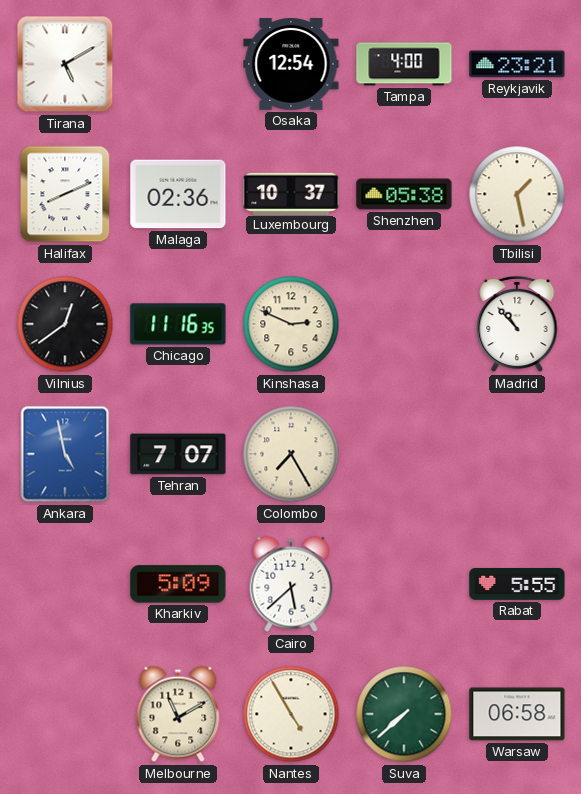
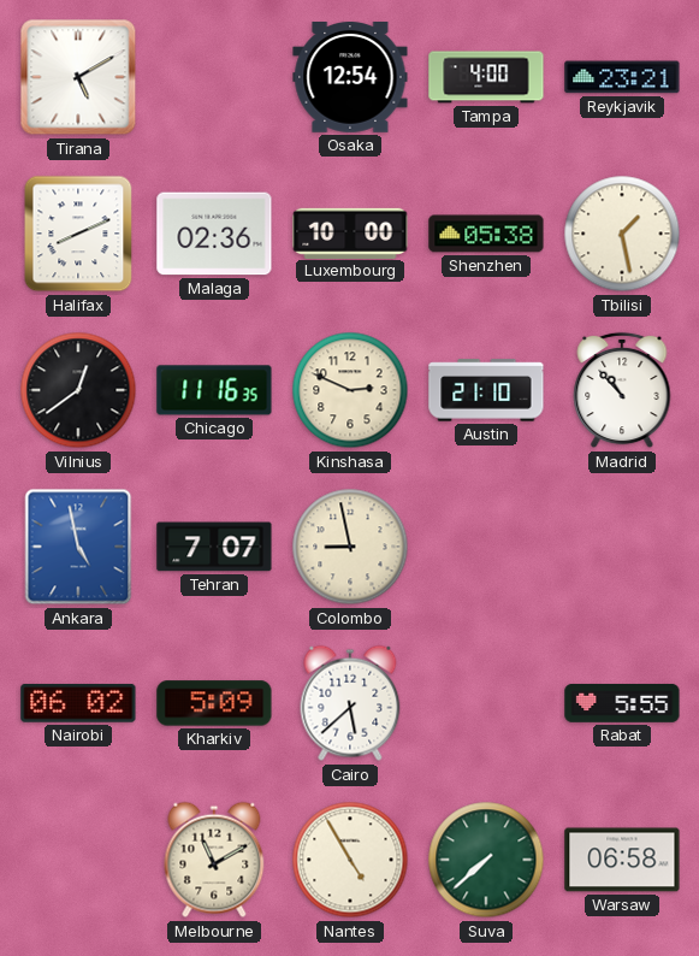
Luxembourg: 10:37 -> 10:00 (350, 232)
Austin: none -> 21:10 (486, 390)
Colombo: 7:25 -> 8:58 (350, 547)
Nairobi: none -> 06:02 (78, 703)
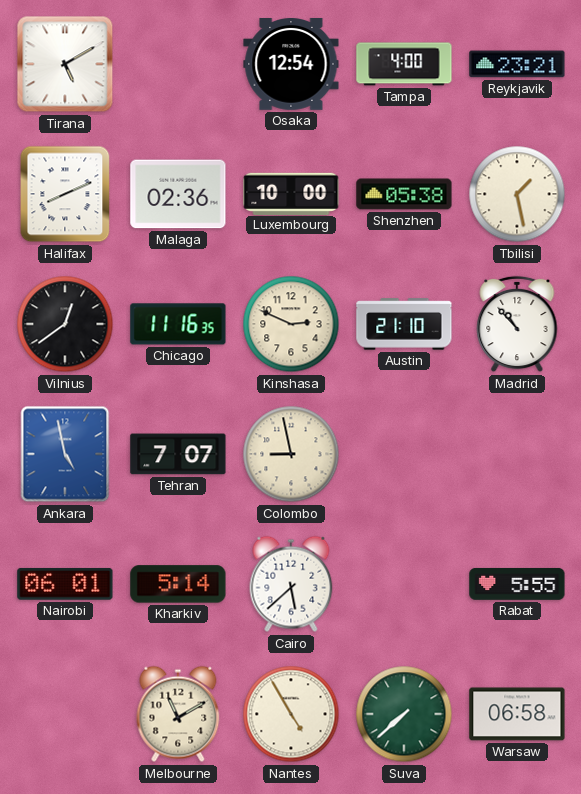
Nairobi: 06:02 -> 06:01 (65, 584)
Kharkiv: 5:09 -> 5:14 (178, 584)
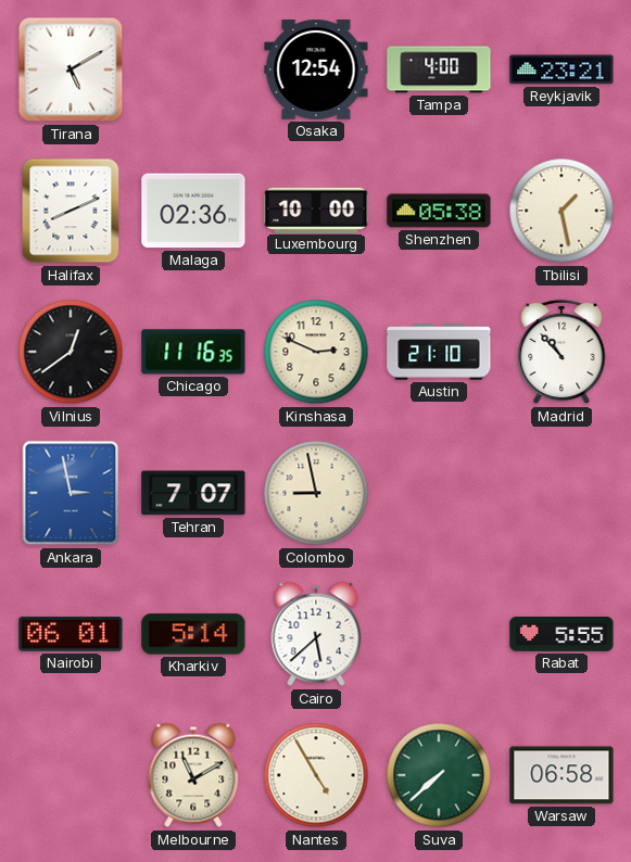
Ankara: 4:58 -> 2:58 (71, 493)
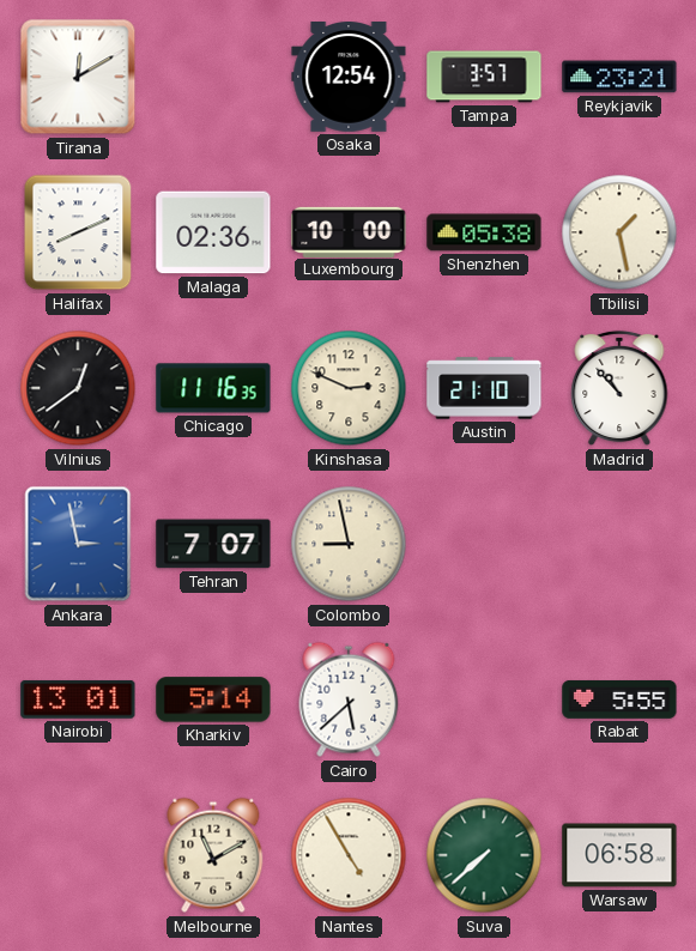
Tirana: 5:10 -> 12:10 (78, 77)
Tampa: 4:00 -> 3:57 (484, 77)
Nairobi: 06:01 -> 13:01 (78, 699)
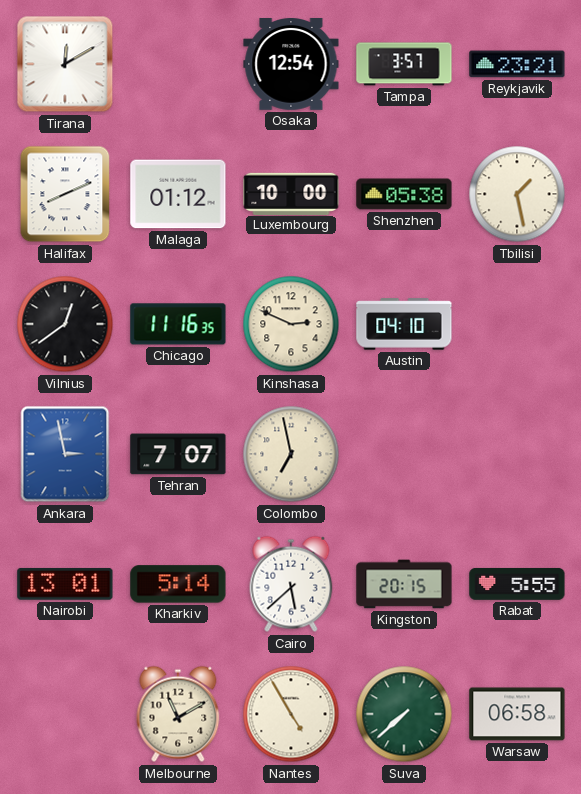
Malaga: 02:36 -> 01:12 (178, 194)
Austin: 21:10 -> 04:10 (404, 324)
Madrid: 10:53 -> none (619, 388)
Colombo: 8:58 -> 6:58 (291, 454)
Kingston: none -> 20:15 (404, 584)
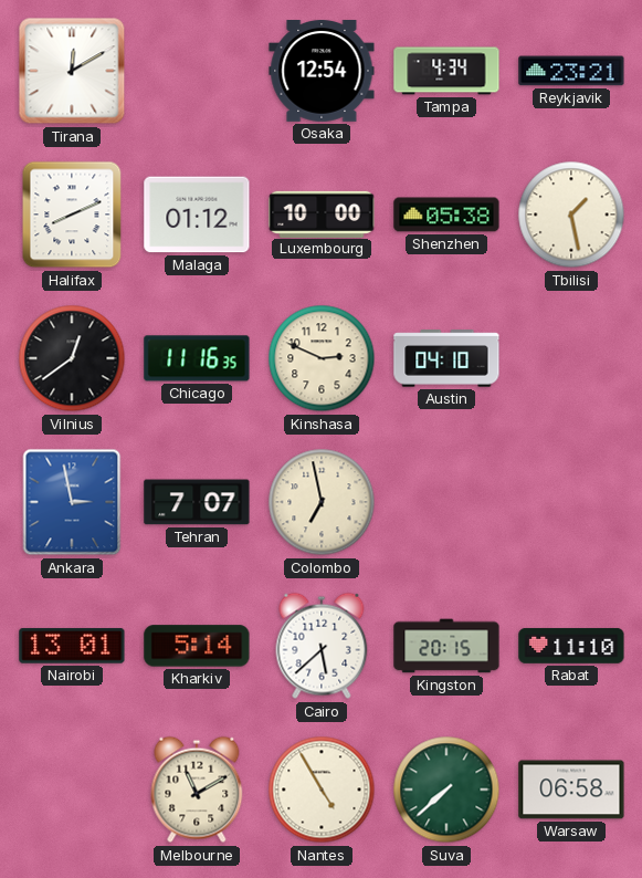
Tampa: 3:57 -> 4:34 (446, 71)
Rabat: 5:55 -> 11:10 (571, 646)
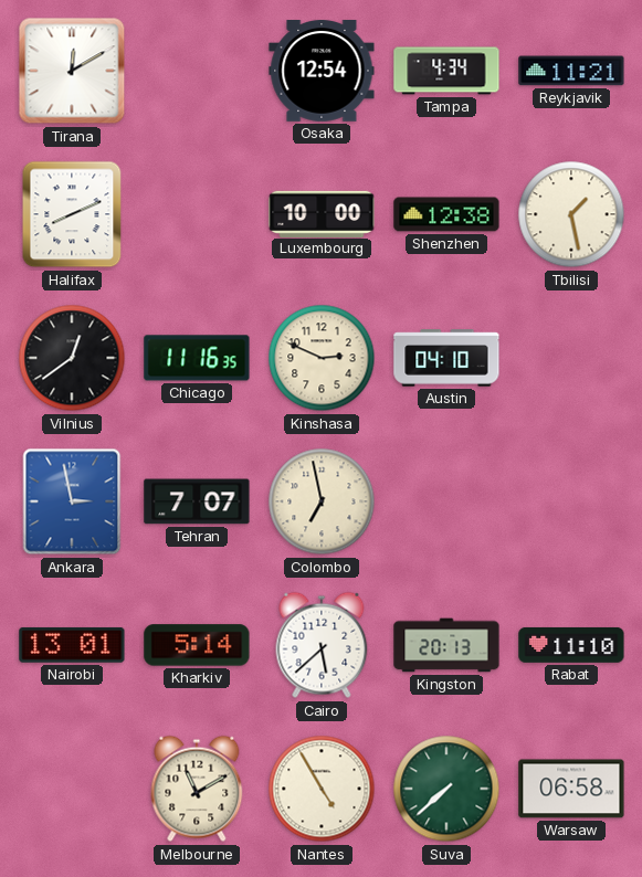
Reykjavik: 23:21 -> 11:21 (571, 71)
Malaga: 01:12 -> none (197, 215)
Shenzhen: 05:38 -> 12:38 (446, 214)
Kingston: 20:15 -> 20:13 (446, 645)
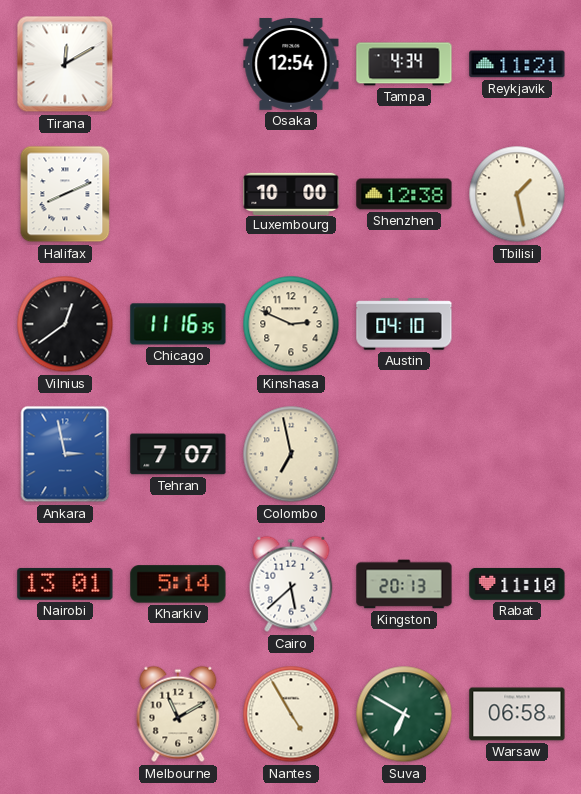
Suva: 7:38 -> 6:50 (404, 714)
